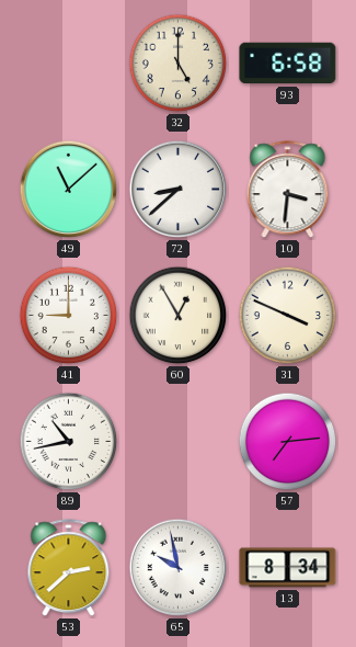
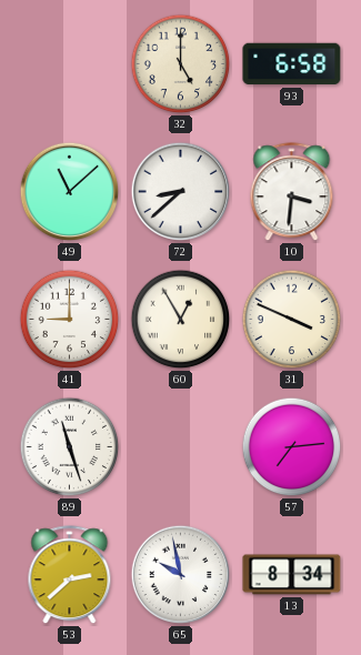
89: 10:43 -> 11:27 (70, 447)
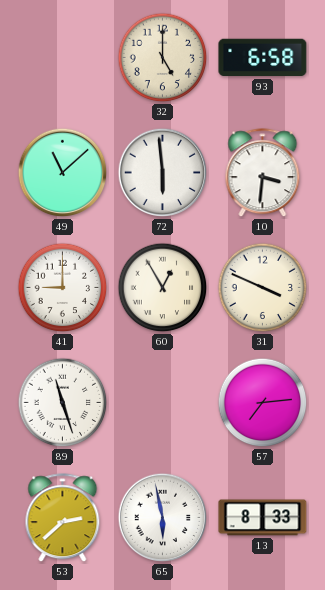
72: 8:38 -> 5:59 (163, 173)
65: 9:58 -> 5:58 (163, 518)
13: 8:34 -> 8:33 (263, 518)
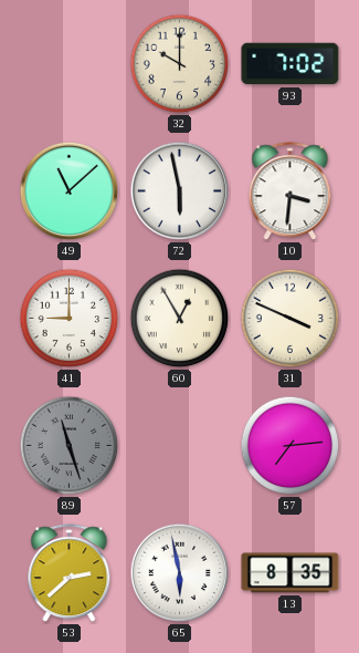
32: 5:00 -> 10:00 (180, 64)
93: 6:58 -> 7:02 (291, 64)
72: 5:59 -> 5:58 (180, 191)
89 dial: white -> grey (70, 446)
13: 8:33 -> 8:35 (291, 573)
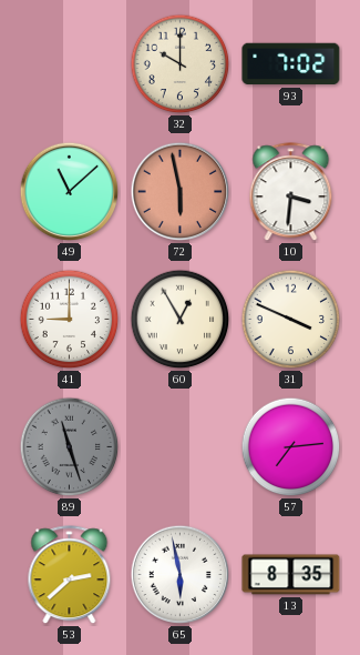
72 dial: white -> salmon (181, 192)
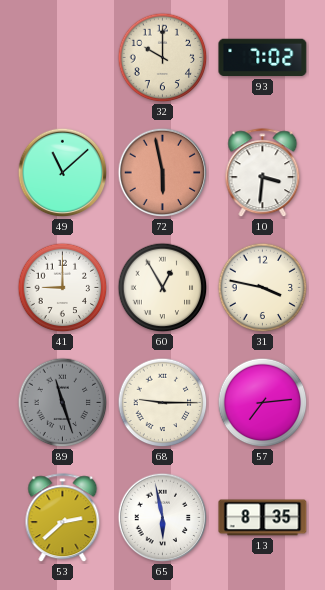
31: 3:49 -> 3:47 (263, 288)
68: none -> 9:15 (163, 403)
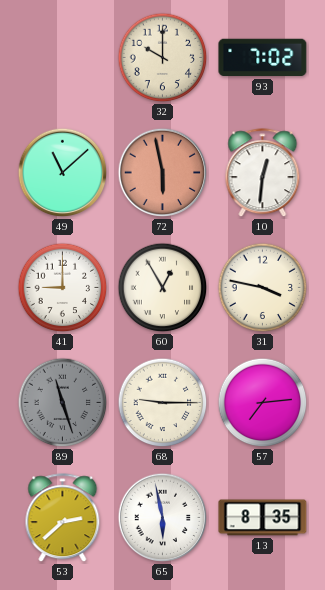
10: 3:31 -> 12:31 (263, 173)
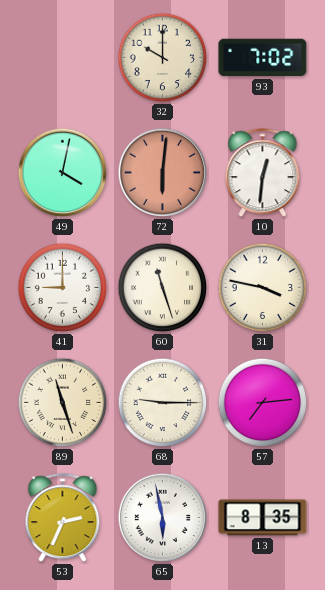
49: 11:08 -> 4:02 (63, 173)
72: 5:58 -> 6:01 (163, 173)
60: 12:55 -> 11:27 (163, 288)
89 dial: grey -> cream (63, 403)
53: 2:38 -> 2:34 (63, 518)
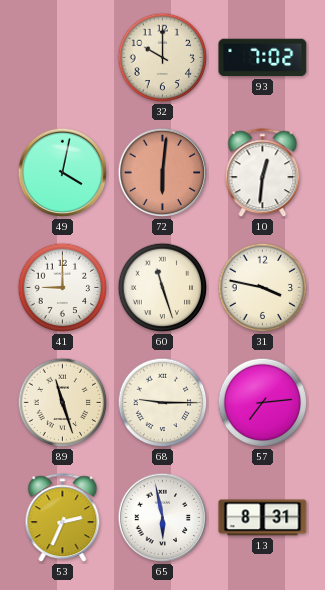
13: 8:35 -> 8:31 (263, 518)
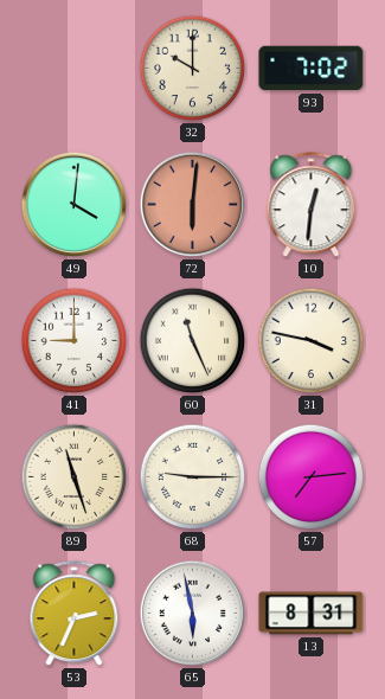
49: 4:02 -> 4:01 (75, 205)
60: 11:27 -> 11:26 (193, 341)
